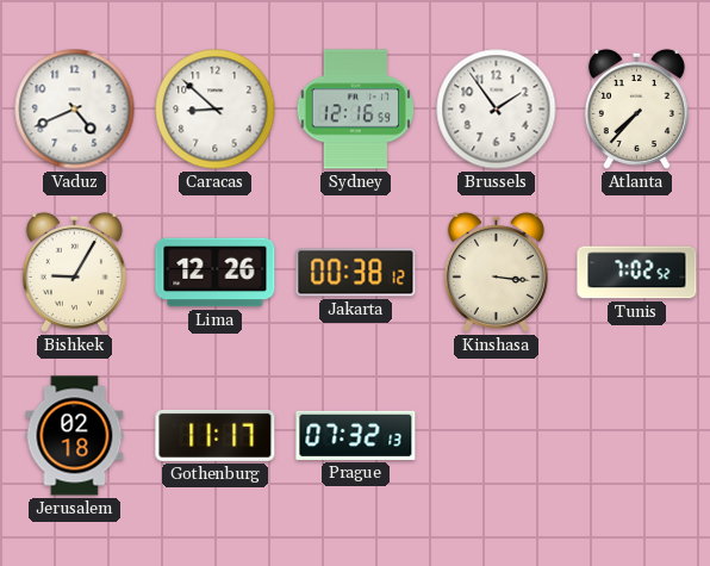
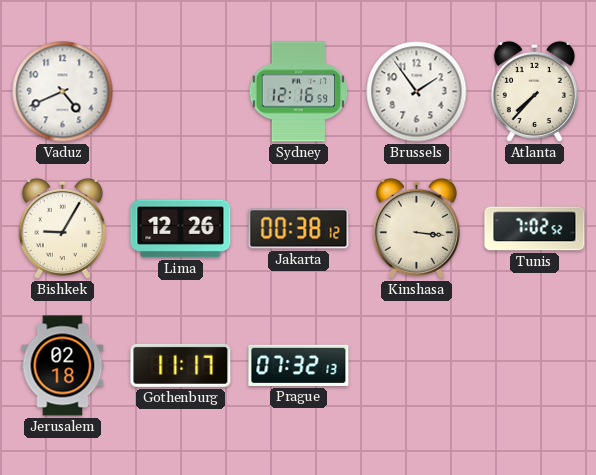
Caracas: 8:52 -> none (216, 110)
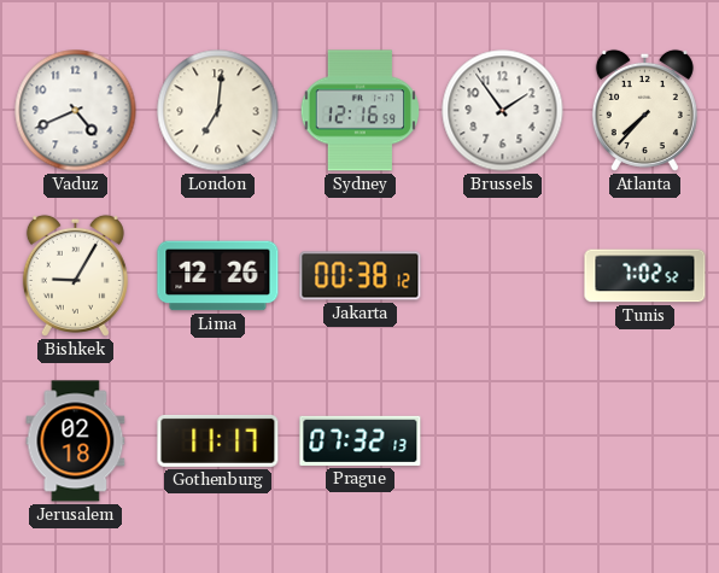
London: none -> 7:01 (218, 111)
Kinshasa: 3:16 -> none (416, 228)
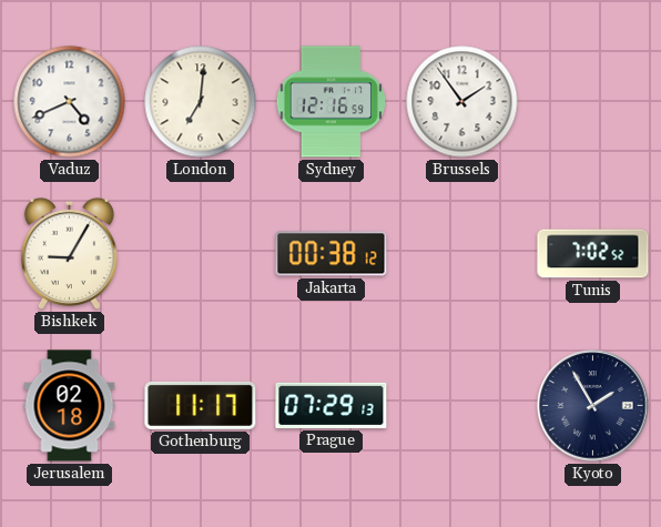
Atlanta: 7:37 -> none (644, 110)
Lima: 12:26 -> none (218, 276)
Prague: 07:32 -> 07:29 (332, 405)
Kyoto: none -> 1:55 (593, 406)
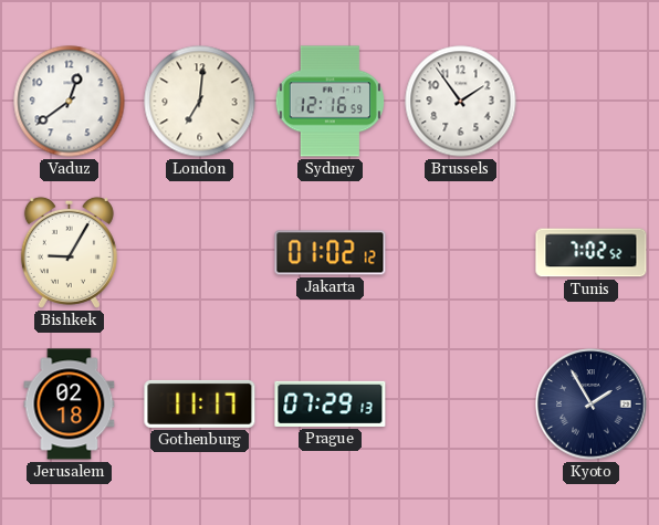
Vaduz: 4:41 -> 12:39 (70, 102)
Jakarta: 00:38 -> 01:02 (331, 253)
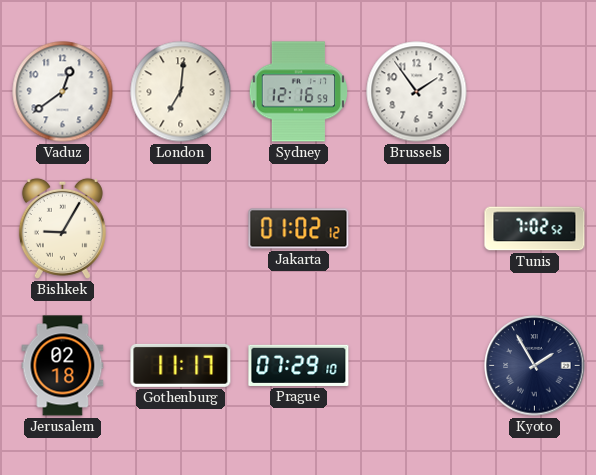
Prague: 07:29:13 -> 07:29:10 (299, 365)
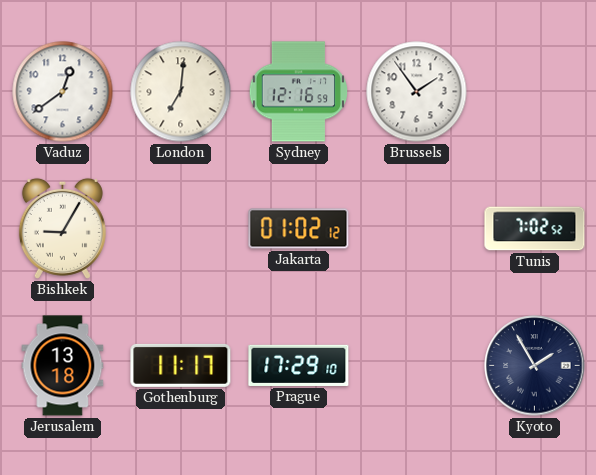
Jerusalem: 02:18 -> 13:18 (63, 366)
Prague: 07:29 -> 17:29 (299, 365)
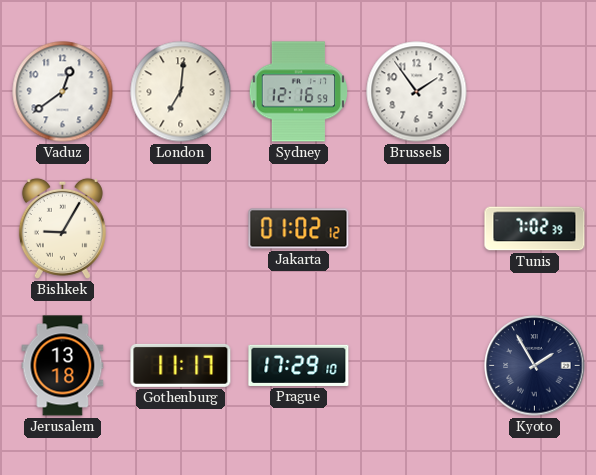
Tunis: 7:02:52 -> 7:02:39 (535, 229)
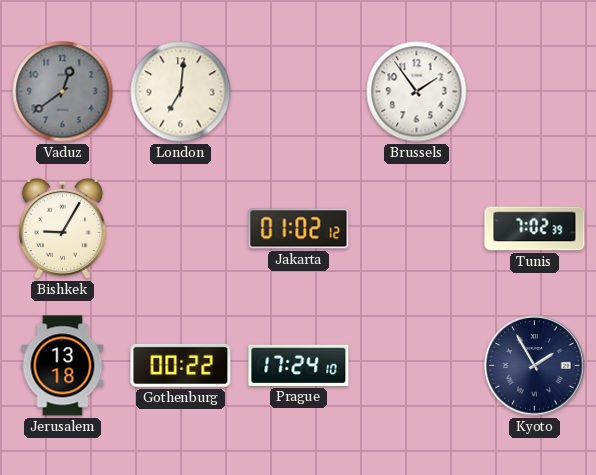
Vaduz dial: white -> grey (63, 92)
Sydney: 12:16 -> none (298, 92)
Gothenburg: 11:17 -> 00:22 (181, 365)
Prague: 17:29 -> 17:24 (299, 365)
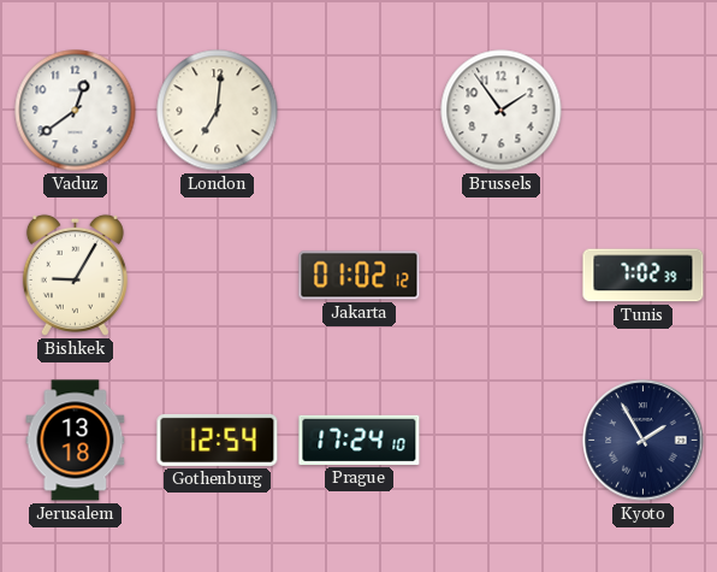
Vaduz dial: grey -> white (76, 111)
Gothenburg: 00:22 -> 12:54 (218, 440)
